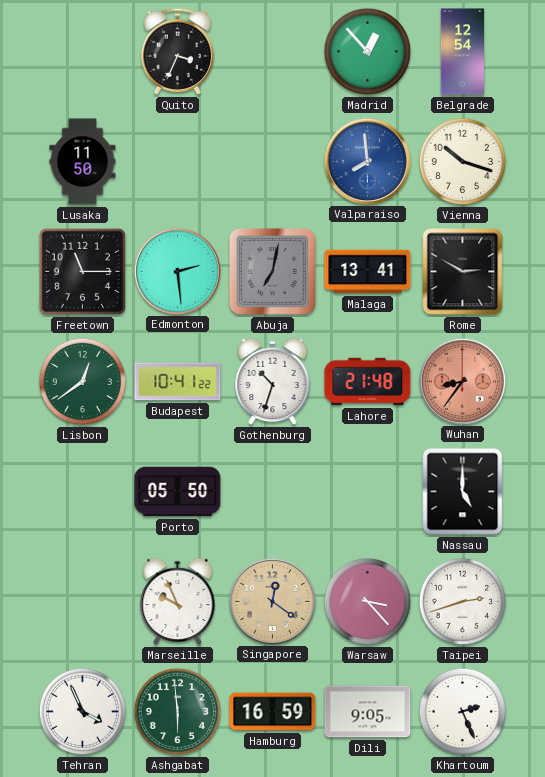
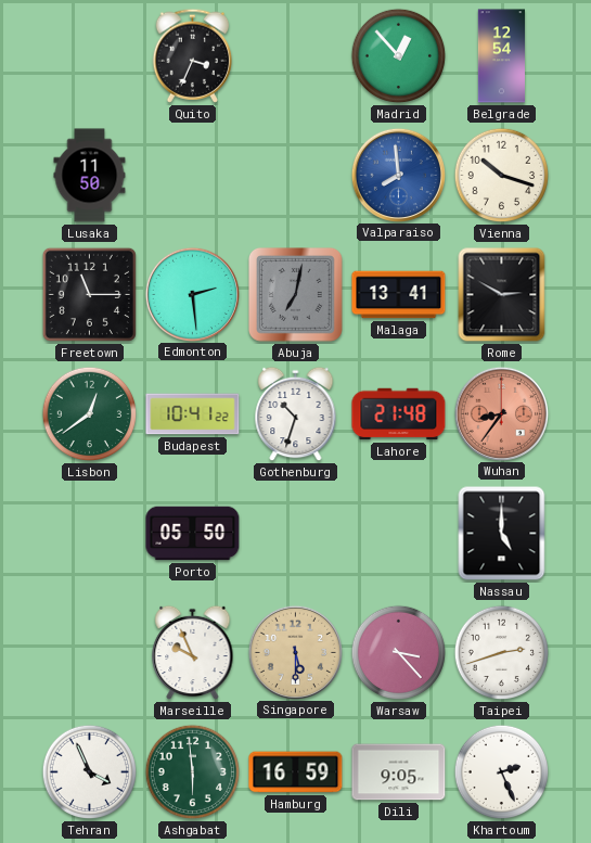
Singapore: 12:21 -> 5:30 (295, 652)
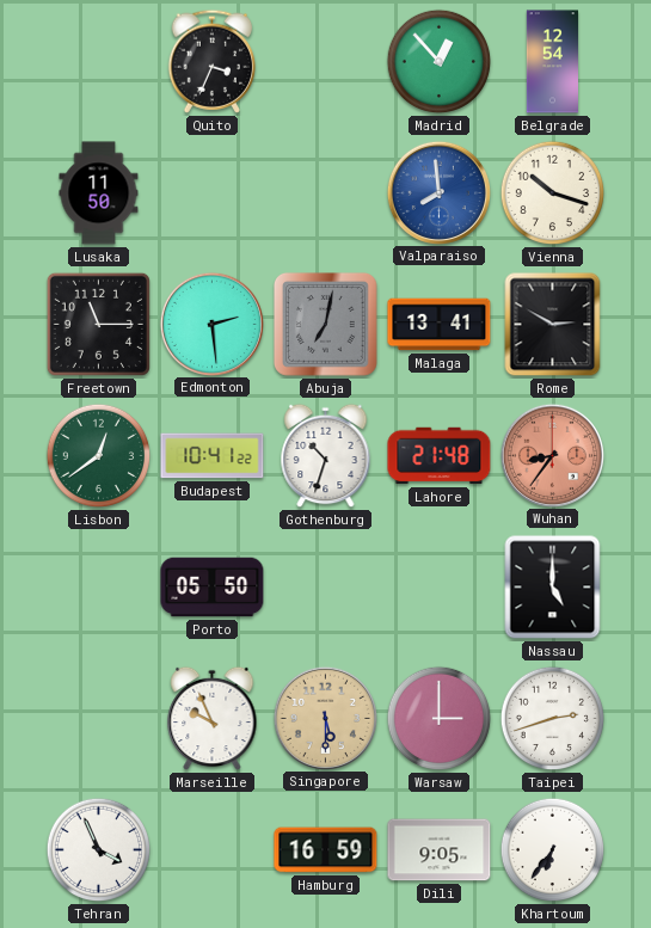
Warsaw: 3:23 -> 3:00 (440, 719)
Ashgabat: 5:59 -> none (193, 772)
Khartoum: 2:26 -> 6:36 (553, 850)
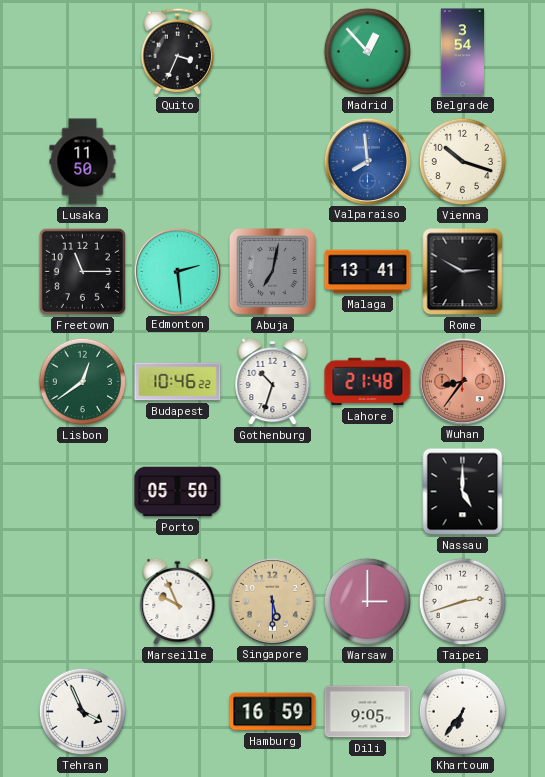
Belgrade: 12:54 -> 3:54 (462, 52)
Budapest: 10:41 -> 10:46 (178, 382)
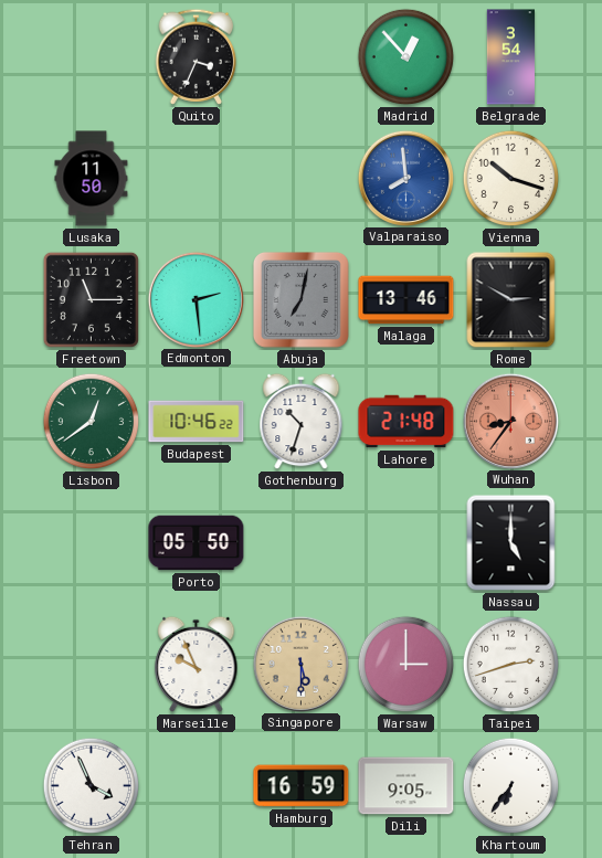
Malaga: 13:41 -> 13:46 (406, 300)
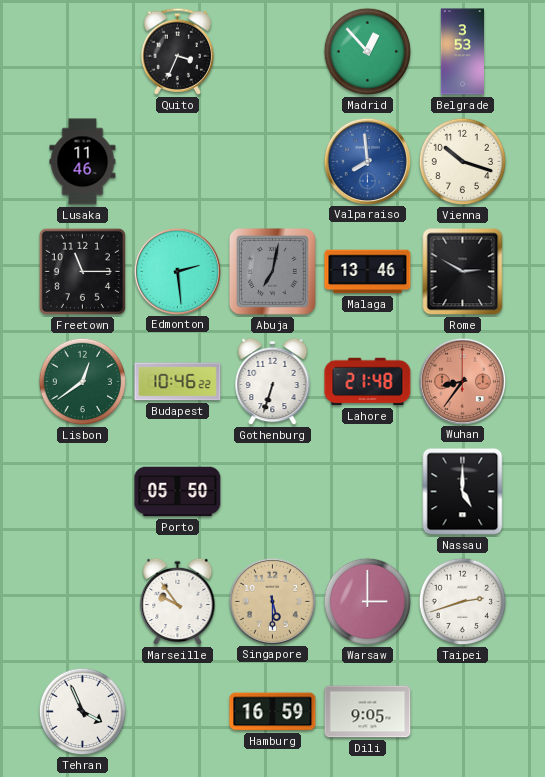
Belgrade: 3:54 -> 3:53 (462, 52)
Lusaka: 11:50 -> 11:46 (83, 162)
Gothenburg: 10:33 -> 6:33 (273, 382)
Marseille: 9:56 -> 9:54 (178, 602)
Khartoum: 6:36 -> none (511, 786)
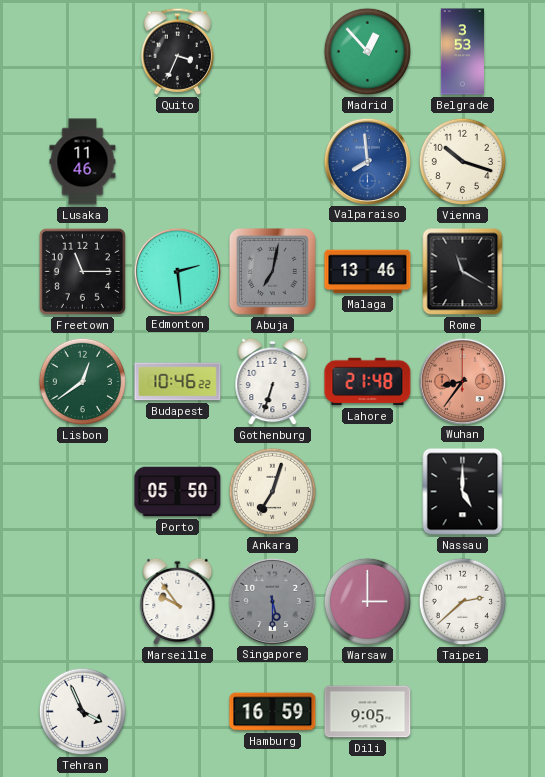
Rome: 2:50 -> 11:20 (463, 272)
Ankara: none -> 7:03 (273, 492)
Singapore dial: champagne -> grey (272, 601)
Taipei: 2:42 -> 2:38 (463, 602)
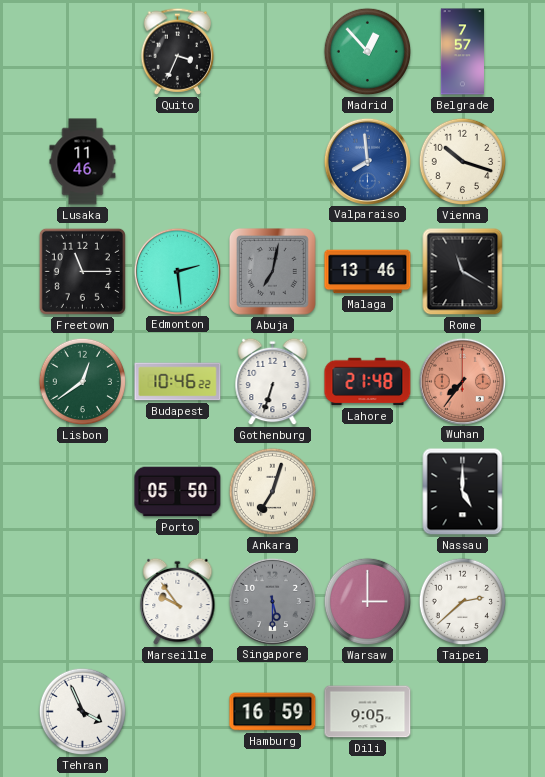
Belgrade: 3:53 -> 7:57 (462, 52)
Wuhan: 8:36 -> 7:36 (462, 381)
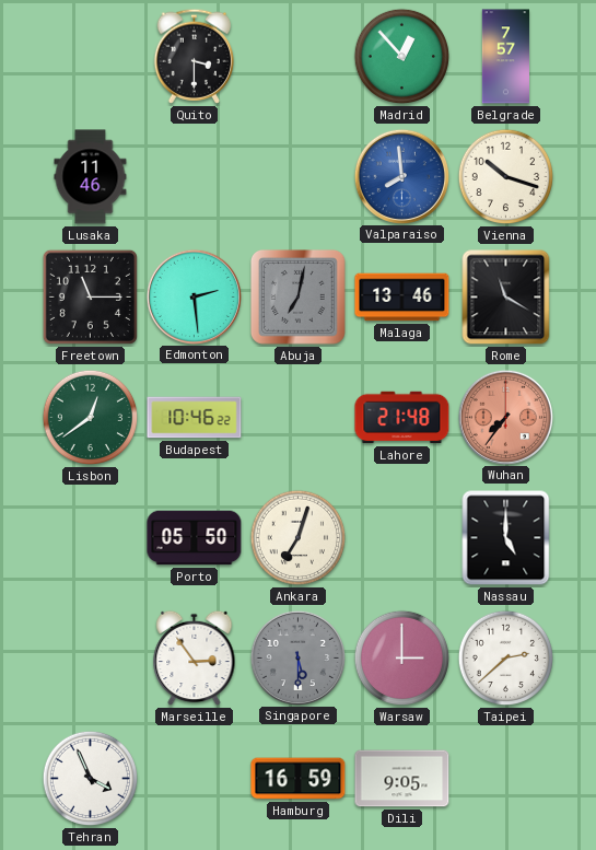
Quito: 3:34 -> 3:30 (195, 56)
Gothenburg: 6:33 -> none (273, 382)
Marseille: 9:54 -> 2:54 (195, 659)
